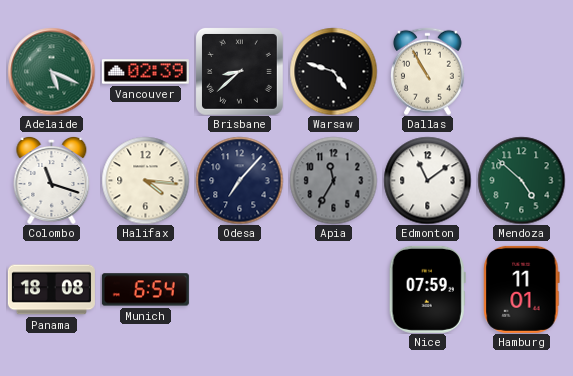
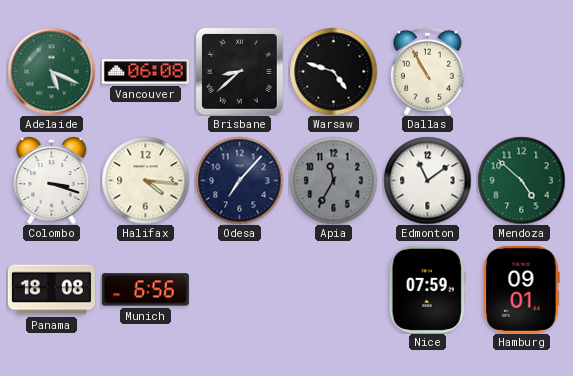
Vancouver: 02:39 -> 06:08 (145, 72)
Colombo: 11:18 -> 3:18 (52, 180)
Munich: 6:54 -> 6:56 (145, 290)
Hamburg: 11:01 -> 09:01 (522, 289)
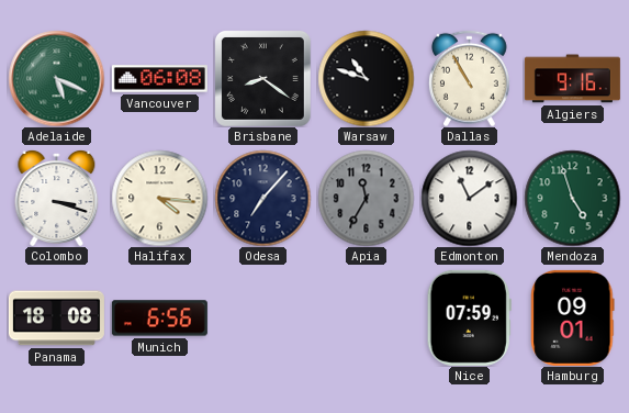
Brisbane: 8:38 -> 8:21 (262, 78)
Warsaw: 4:48 -> 10:48 (366, 78)
Algiers: none -> 9:16 (572, 79)
Mendoza: 4:52 -> 4:57 (572, 198)
